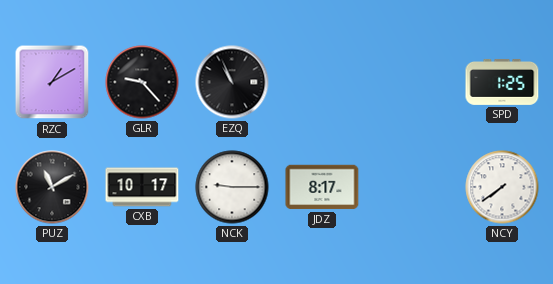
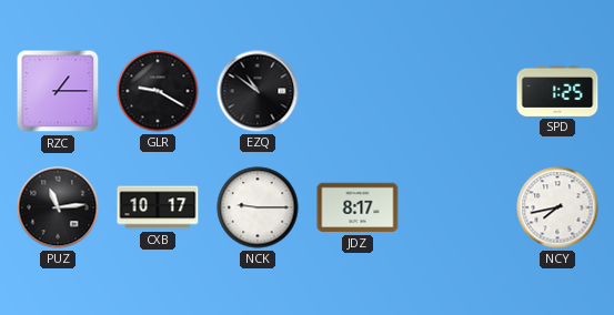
RZC: 1:10 -> 1:15 (58, 91)
GLR: 9:23 -> 9:20 (158, 91)
EZQ: 10:56 -> 10:51 (258, 91)
PUZ: 11:10 -> 11:14 (58, 207)
NCY: 7:39 -> 7:43 (557, 207)
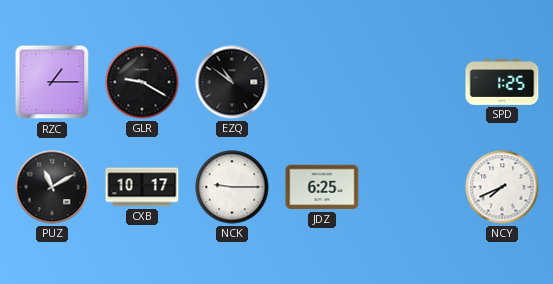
PUZ: 11:14 -> 11:10 (52, 187)
JDZ: 8:17 -> 6:25 (322, 187)
NCY: 7:43 -> 7:41 (502, 187)
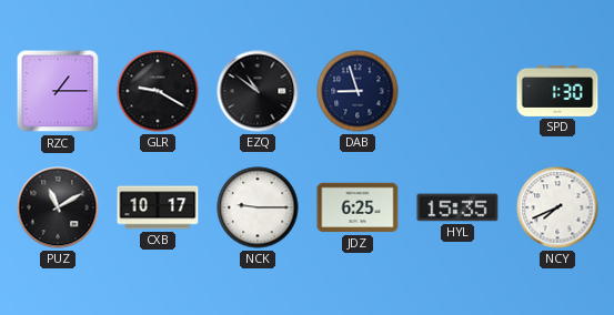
DAB: none -> 8:57 (358, 91)
SPD: 1:25 -> 1:30 (557, 91)
HYL: none -> 15:35 (457, 207)
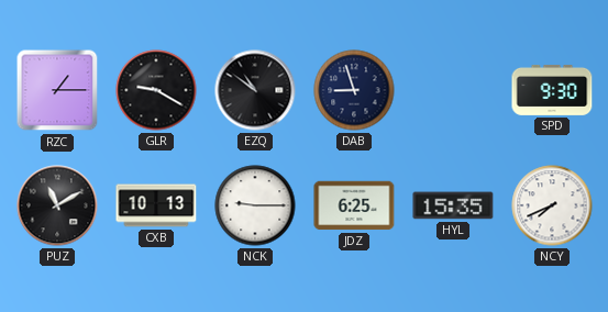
SPD: 1:30 -> 9:30 (552, 90)
CXB: 10:17 -> 10:13 (156, 205)
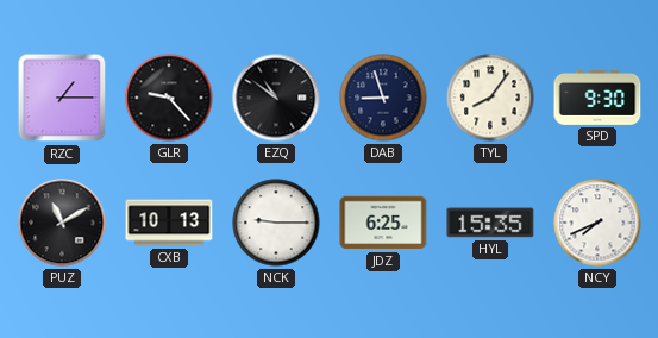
GLR: 9:20 -> 9:23 (169, 98)
TYL: none -> 8:06 (490, 98)
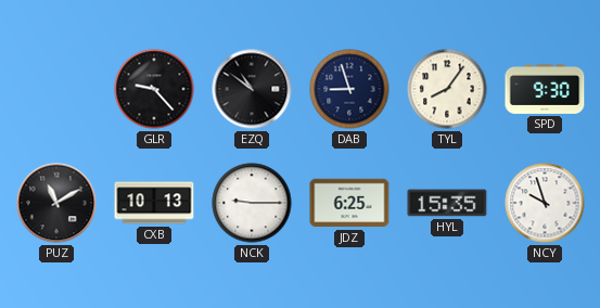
RZC: 1:15 -> none (62, 98)
NCY: 7:41 -> 9:57 (545, 203)
